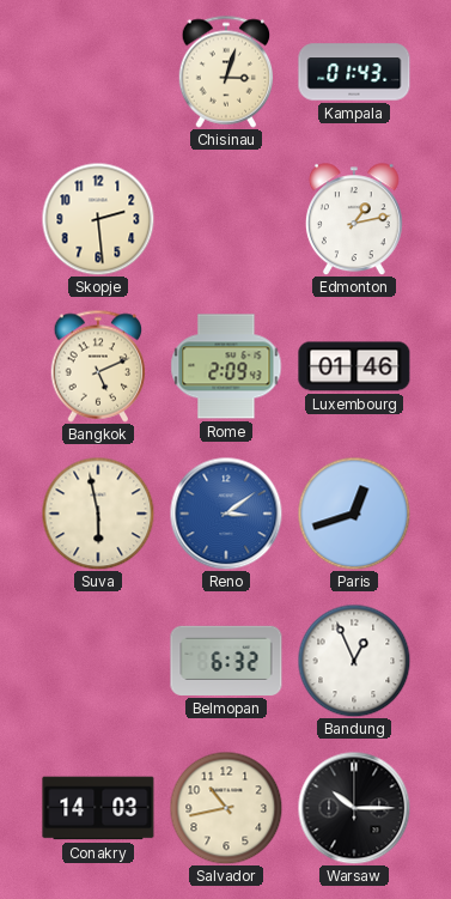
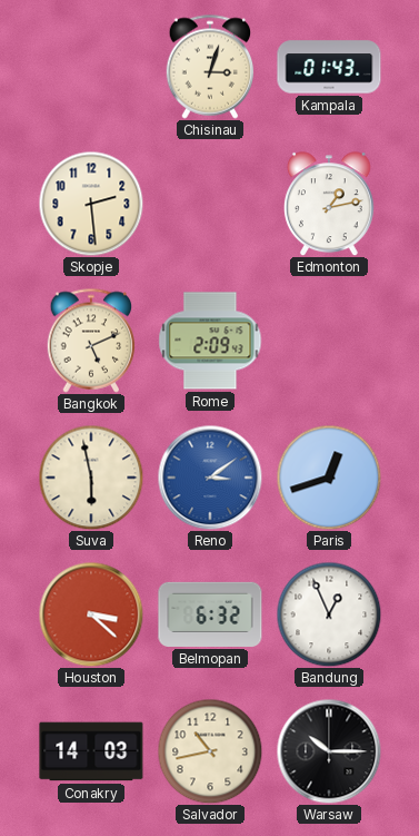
Luxembourg: 01:46 -> none (354, 366)
Houston: none -> 3:22 (91, 614)
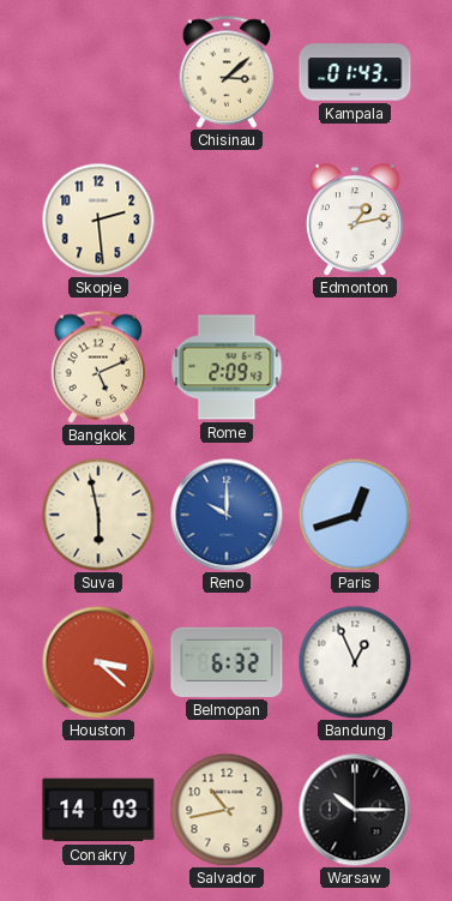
Chisinau: 3:03 -> 3:08 (227, 72)
Reno: 3:09 -> 10:00 (227, 515)
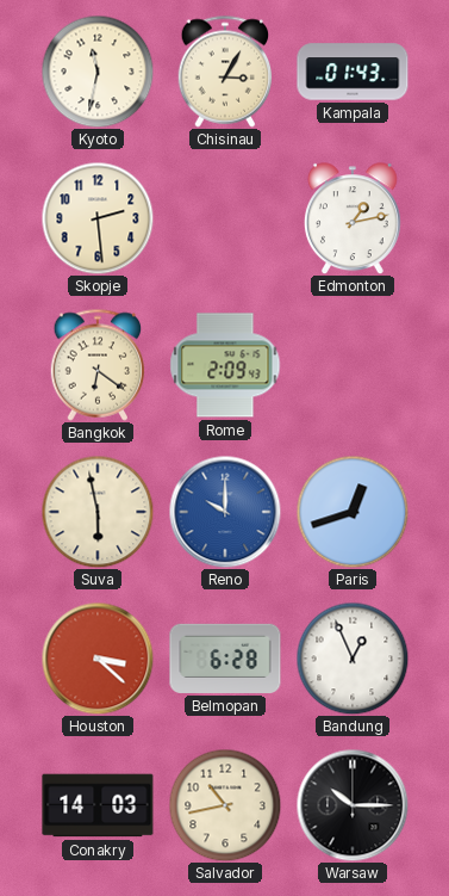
Kyoto: none -> 11:32 (98, 72)
Chisinau: 3:08 -> 3:05 (225, 72)
Bangkok: 5:11 -> 6:21 (98, 365)
Belmopan: 6:32 -> 6:28 (225, 659)
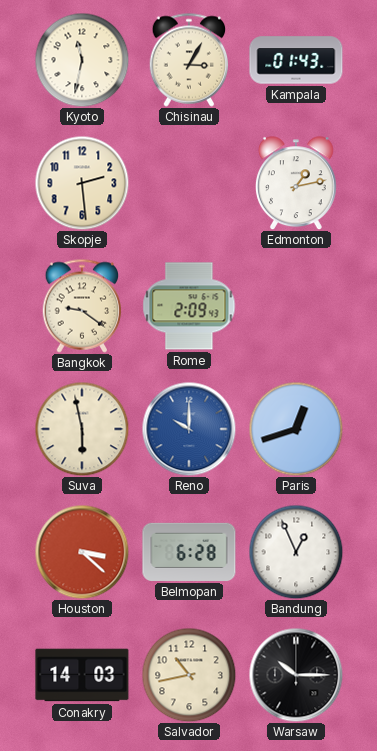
Bangkok: 6:21 -> 9:21 (82, 306)
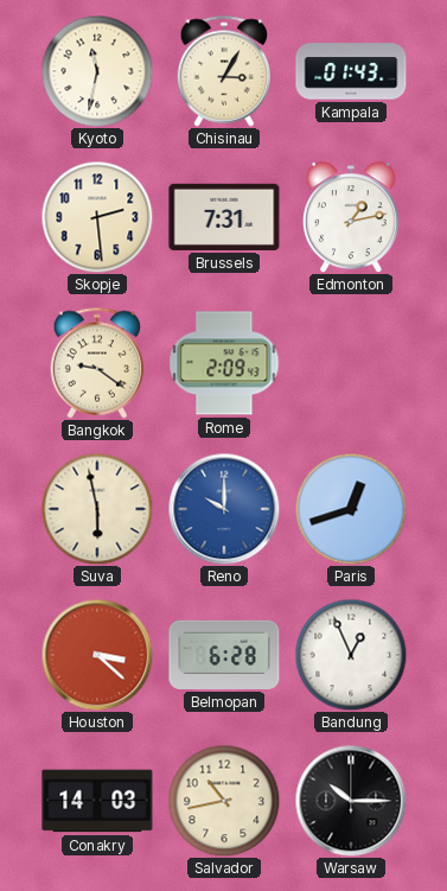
Brussels: none -> 7:31 (224, 217)
